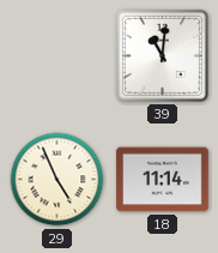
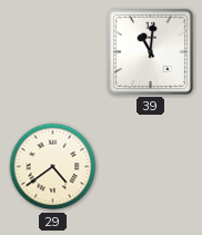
29: 4:56 -> 4:39 (53, 167)
18: 11:14 -> none (163, 180)
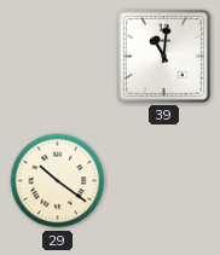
29: 4:39 -> 10:21 (58, 181)
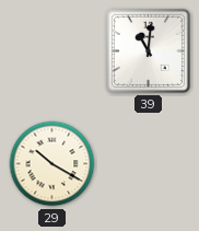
29: 10:21 -> 10:20 (52, 164)
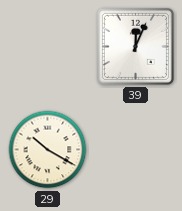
39: 11:01 -> 12:04 (135, 46)
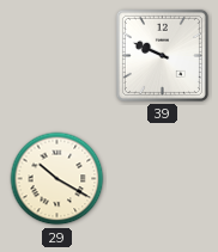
39: 12:04 -> 9:49 (162, 55)
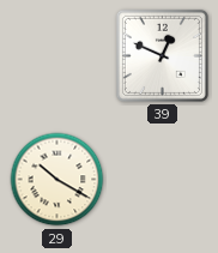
39: 9:49 -> 12:49 (162, 55)
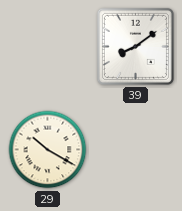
39: 12:49 -> 8:09 (135, 46)
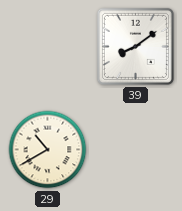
29: 10:20 -> 10:40 (48, 150)
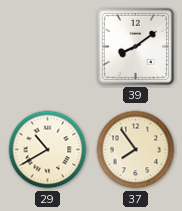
37: none -> 7:54 (136, 150)
